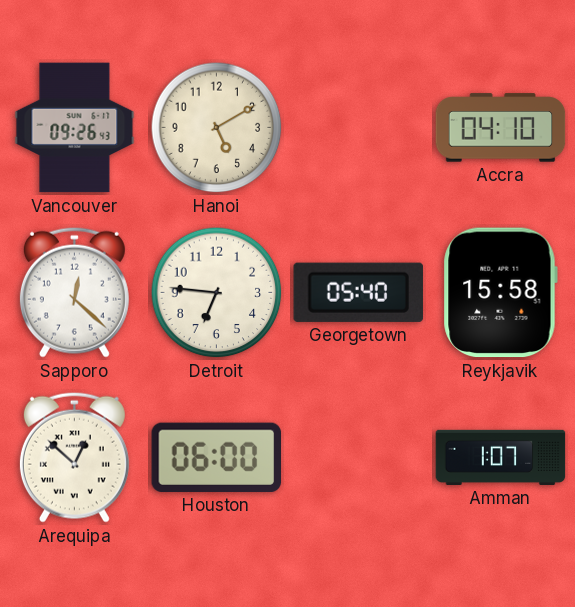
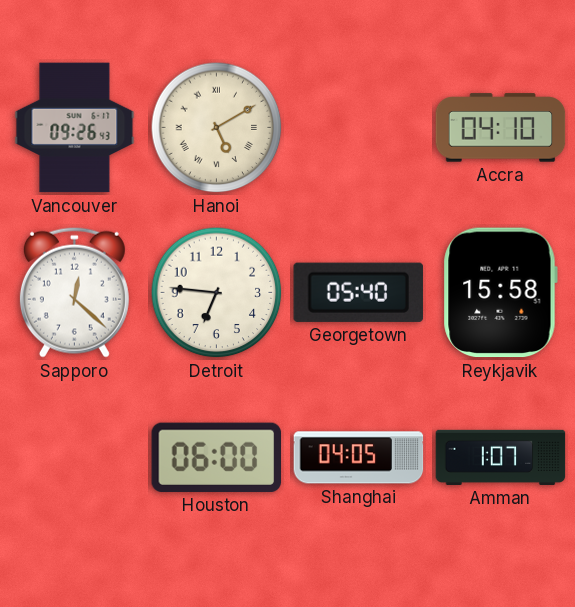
Hanoi numerals: Arabic -> Roman (217, 128)
Arequipa: 12:52 -> none (74, 457)
Shanghai: none -> 04:05 (359, 458)
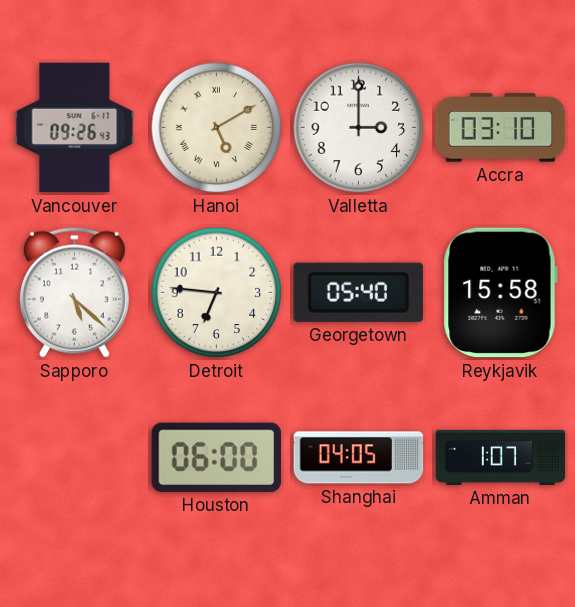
Valletta: none -> 3:00 (359, 128)
Accra: 04:10 -> 03:10 (501, 128)
Sapporo: 12:22 -> 5:22 (74, 292)
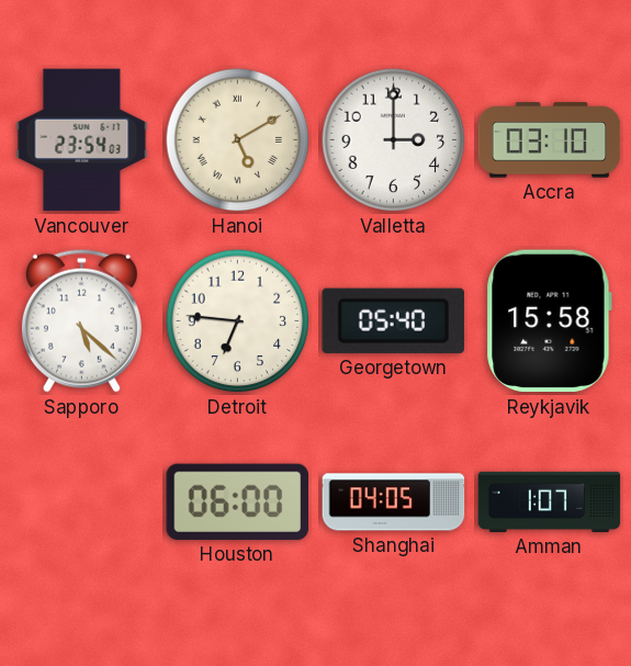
Vancouver: 09:26 -> 23:54 (82, 140)
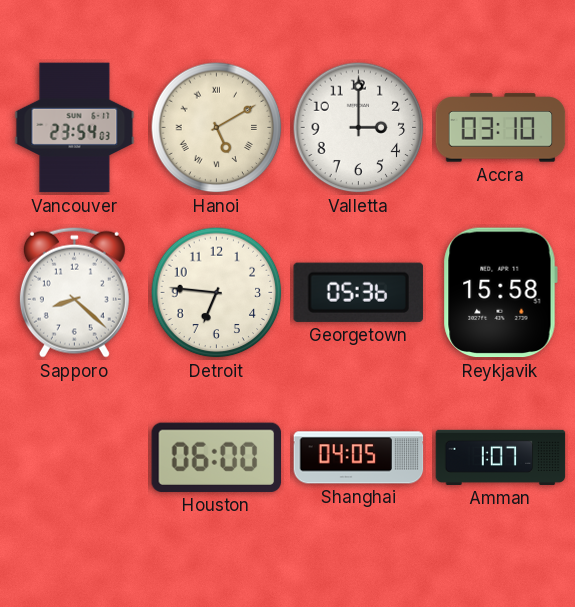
Sapporo: 5:22 -> 8:22 (74, 292)
Georgetown: 05:40 -> 05:36 (358, 292)
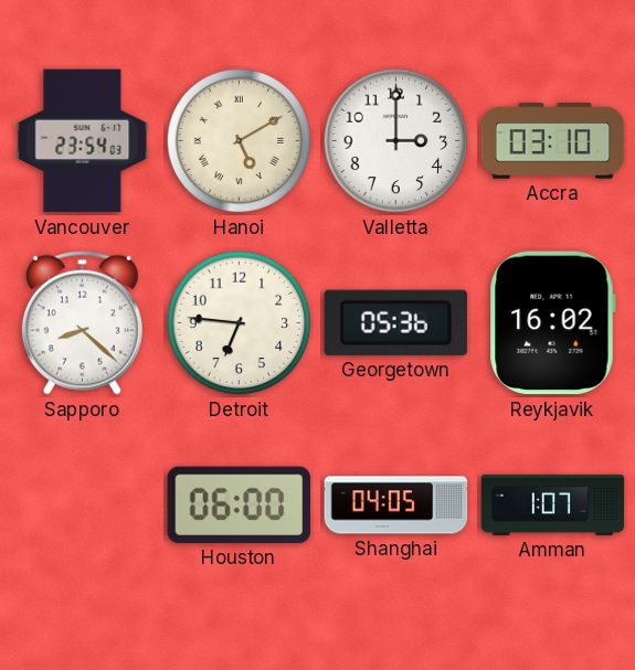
Reykjavik: 15:58 -> 16:02 (552, 323)
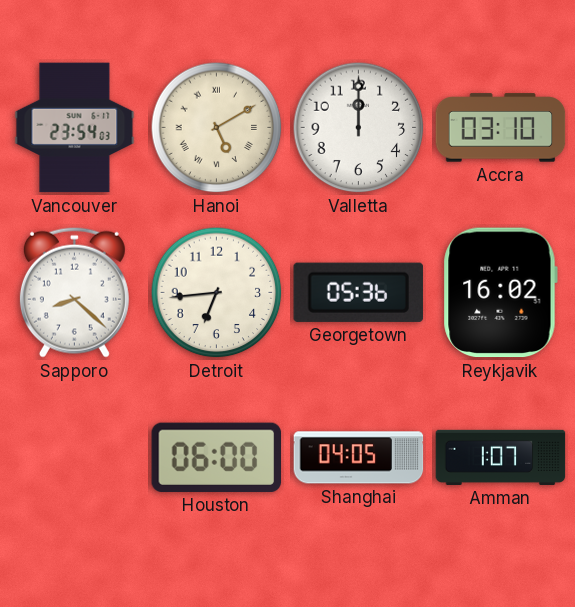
Valletta: 3:00 -> 12:00 (359, 128)
Detroit: 6:46 -> 6:44 (217, 293)
